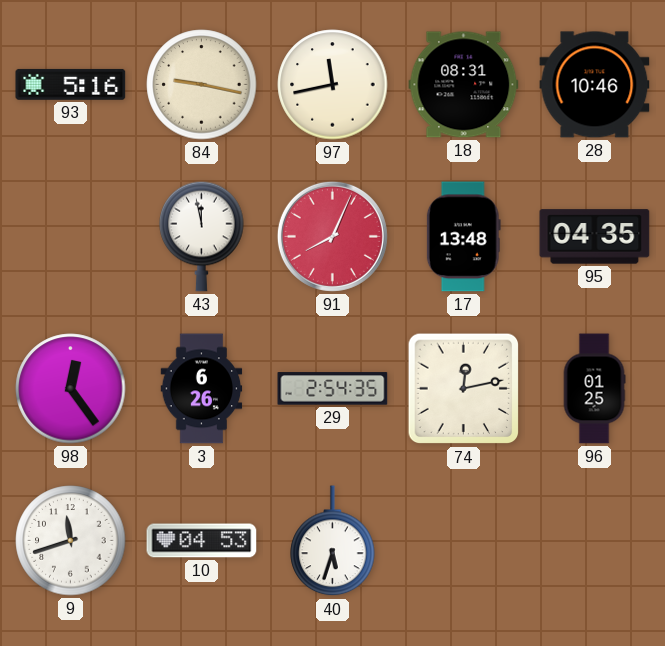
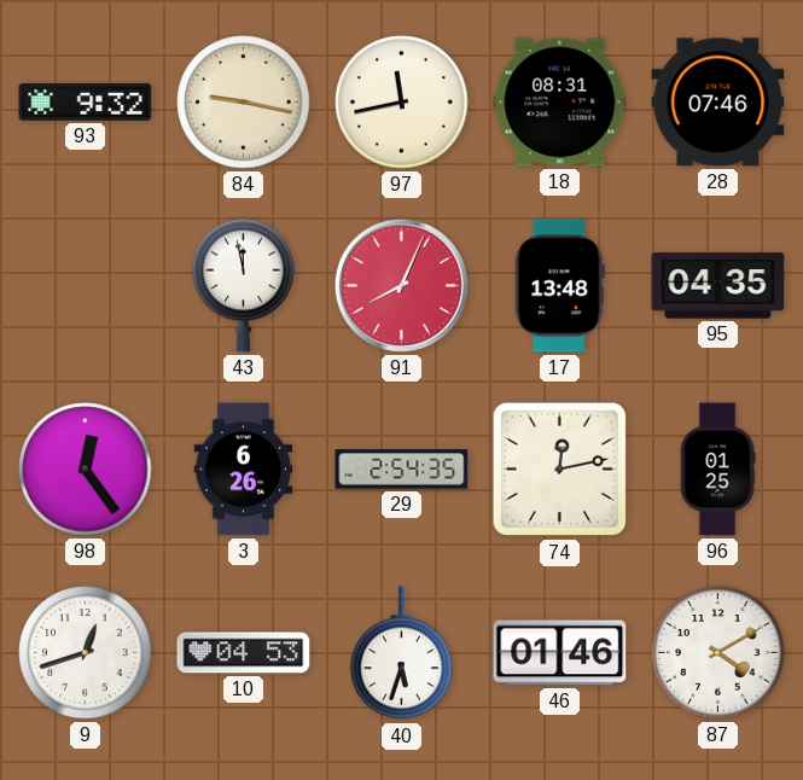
93: 5:16 -> 9:32 (86, 101)
28: 10:46 -> 07:46 (718, 103)
9: 11:42 -> 12:42 (86, 653)
46: none -> 01:46 (560, 653)
87: none -> 4:10 (718, 653)
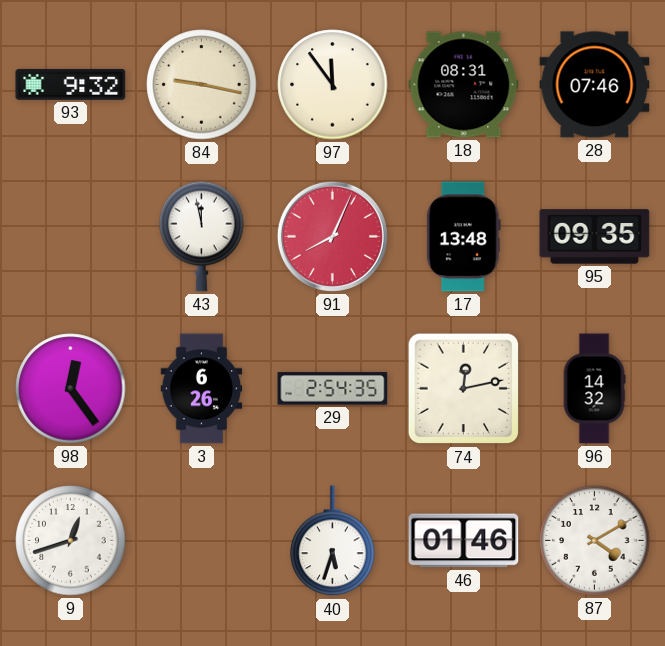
97: 11:43 -> 11:54 (333, 85)
95: 04:35 -> 09:35 (595, 237)
96: 01:25 -> 14:32 (594, 389)
10: 04:53 -> none (244, 653)
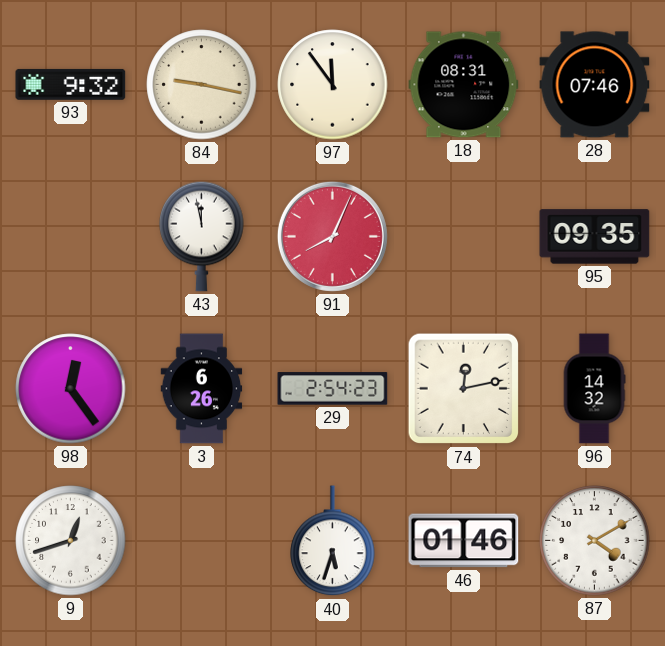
17: 13:48 -> none (463, 237)
29: 2:54:35 -> 2:54:23 (333, 389)
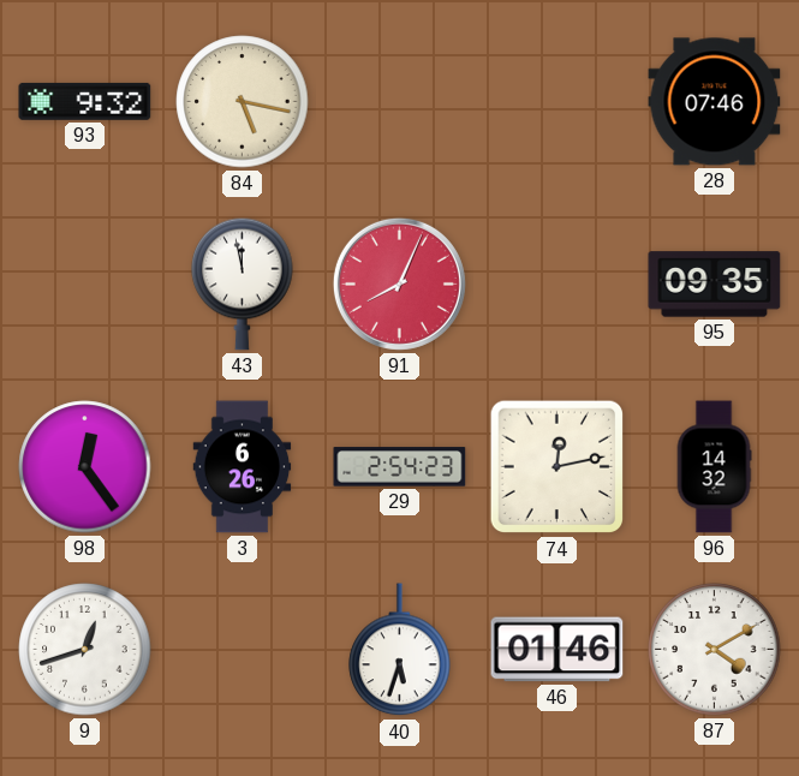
84: 9:17 -> 5:17 (243, 102)
97: 11:54 -> none (333, 85)
18: 08:31 -> none (464, 85)
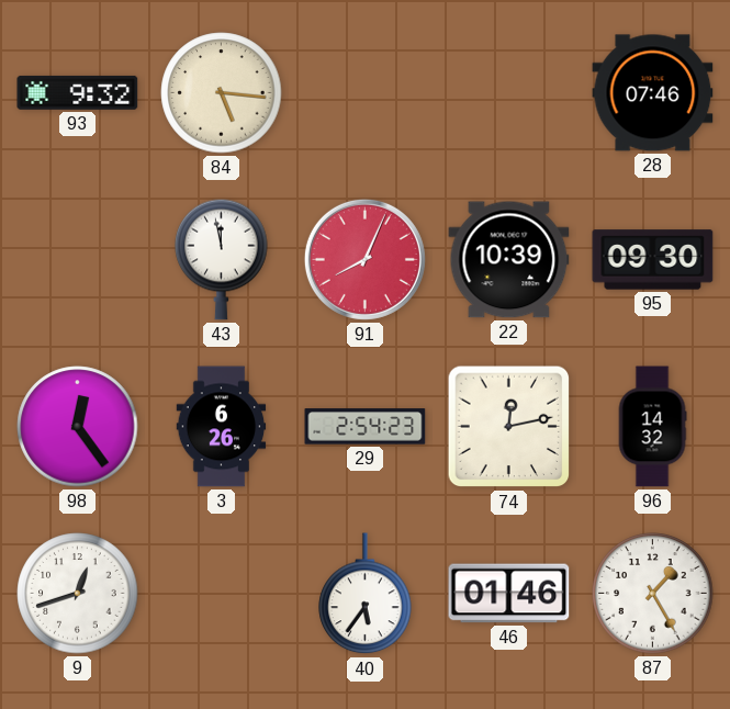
84: 5:17 -> 5:16 (222, 93)
22: none -> 10:39 (509, 260)
95: 09:35 -> 09:30 (653, 260)
40: 5:33 -> 5:36 (366, 594)
87: 4:10 -> 1:25 (653, 594)
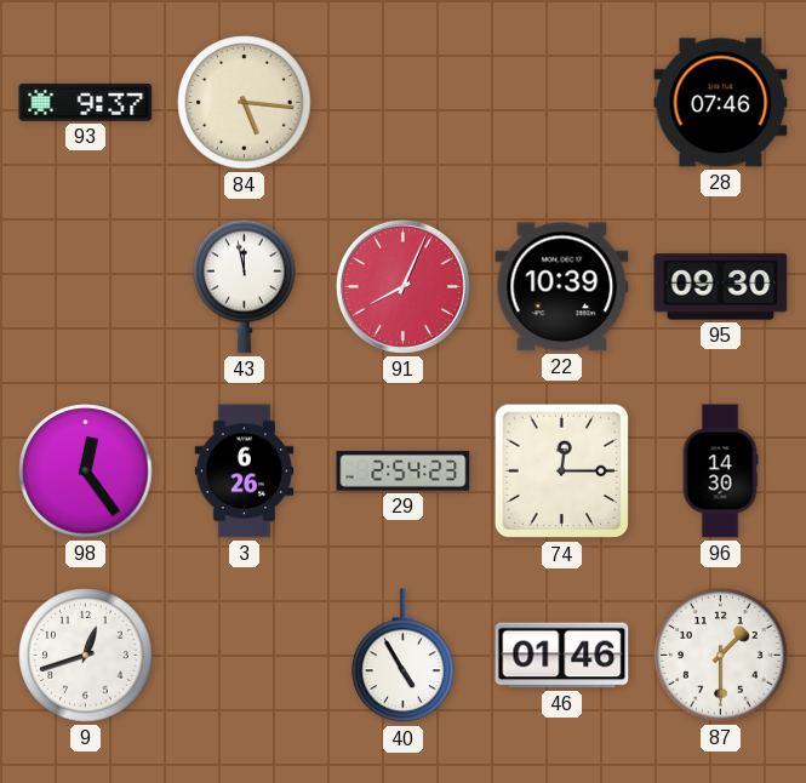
93: 9:32 -> 9:37 (86, 102)
74: 12:13 -> 12:15 (562, 471)
96: 14:32 -> 14:30 (720, 471)
40: 5:36 -> 4:55 (404, 656)
87: 1:25 -> 1:30 (721, 656)
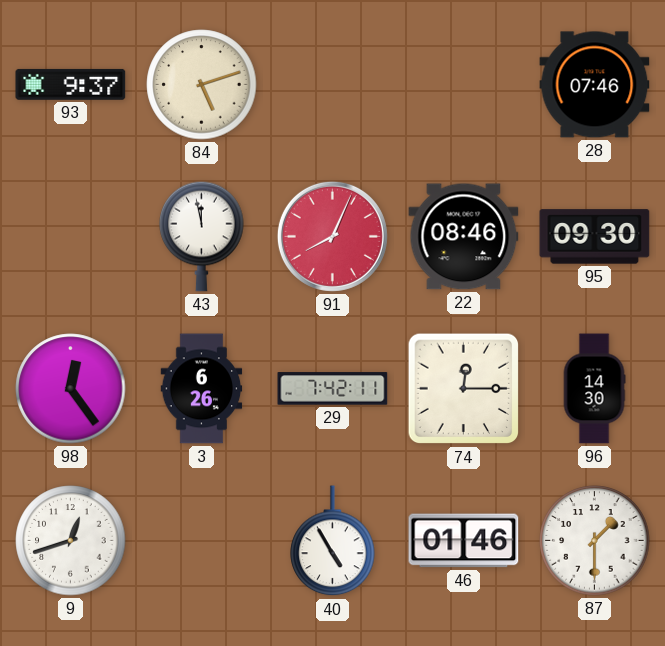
84: 5:16 -> 5:12 (202, 85)
22: 10:39 -> 08:46 (464, 237)
29: 2:54 -> 7:42 (333, 389)
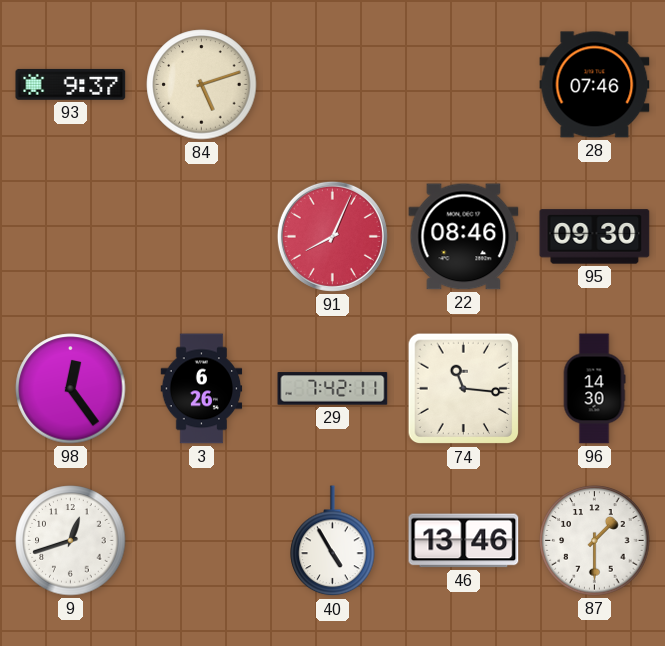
43: 11:58 -> none (202, 236)
74: 12:15 -> 11:16 (464, 389)
46: 01:46 -> 13:46 (464, 541)
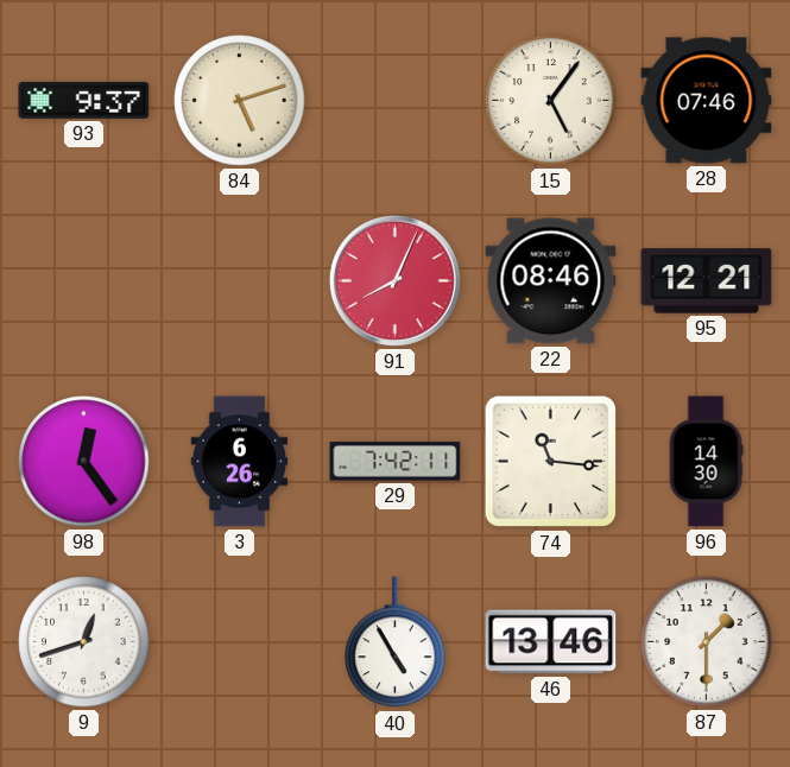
15: none -> 5:06 (551, 101)
95: 09:30 -> 12:21 (707, 281)
